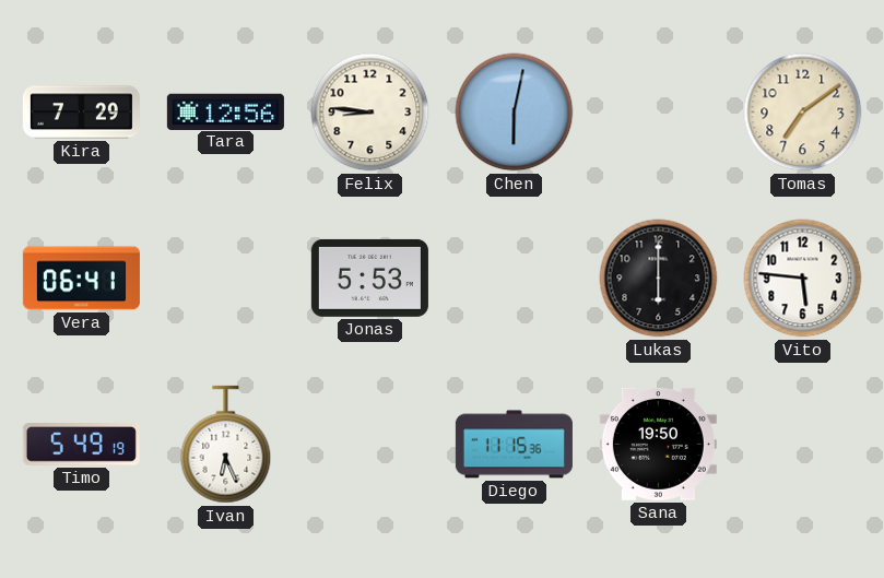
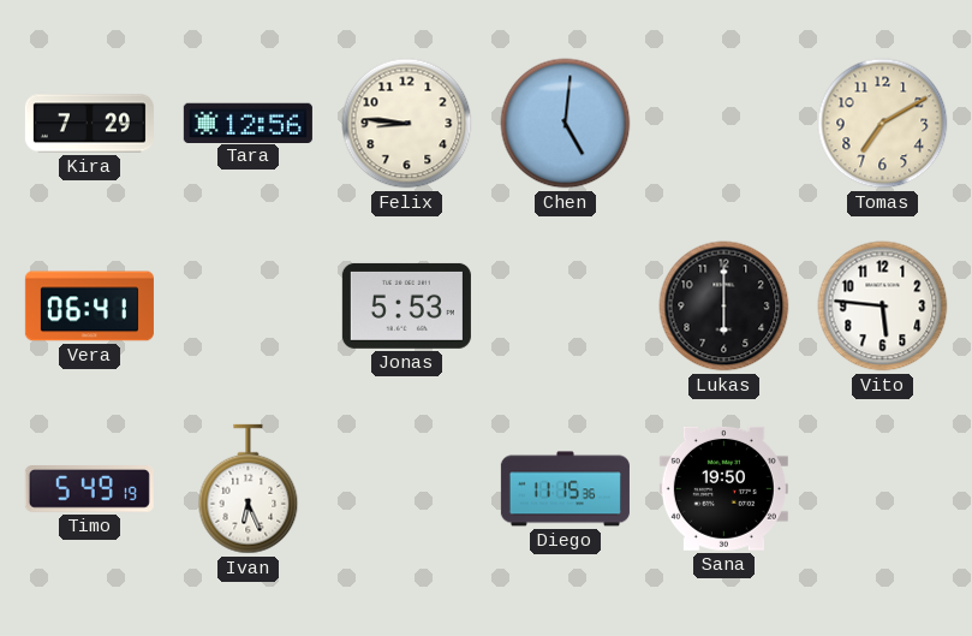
Chen: 6:02 -> 5:01 (566, 124)
Tomas: 7:09 -> 7:10 (883, 124)
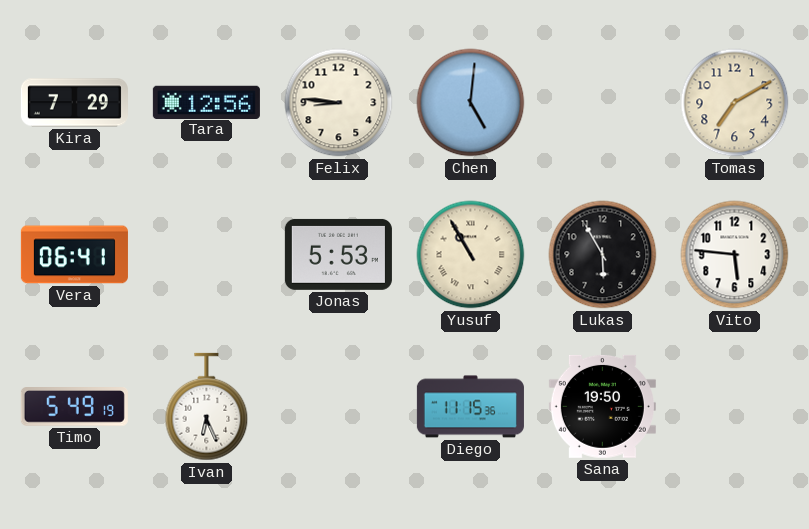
Yusuf: none -> 10:55 (471, 255)
Lukas: 6:00 -> 5:55 (603, 255)
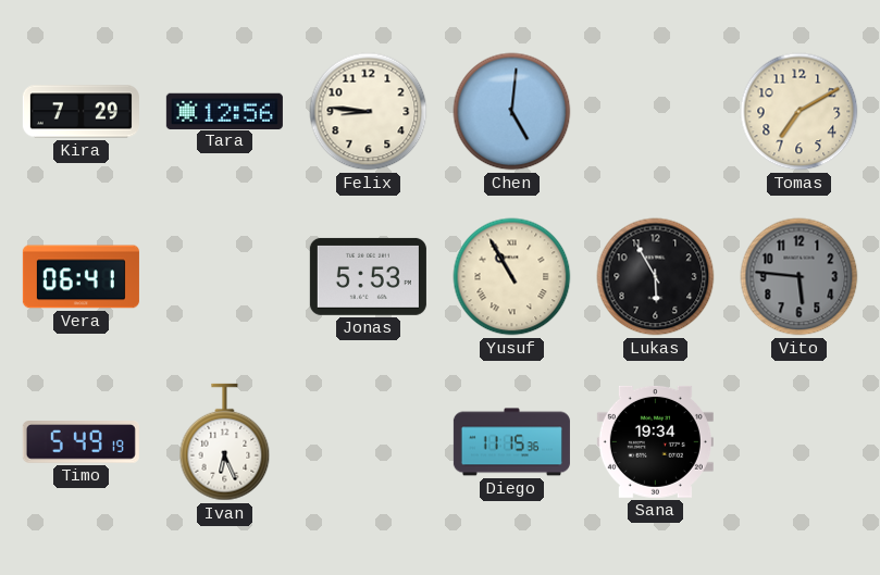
Vito dial: white -> grey (800, 277)
Sana: 19:50 -> 19:34 (655, 441)
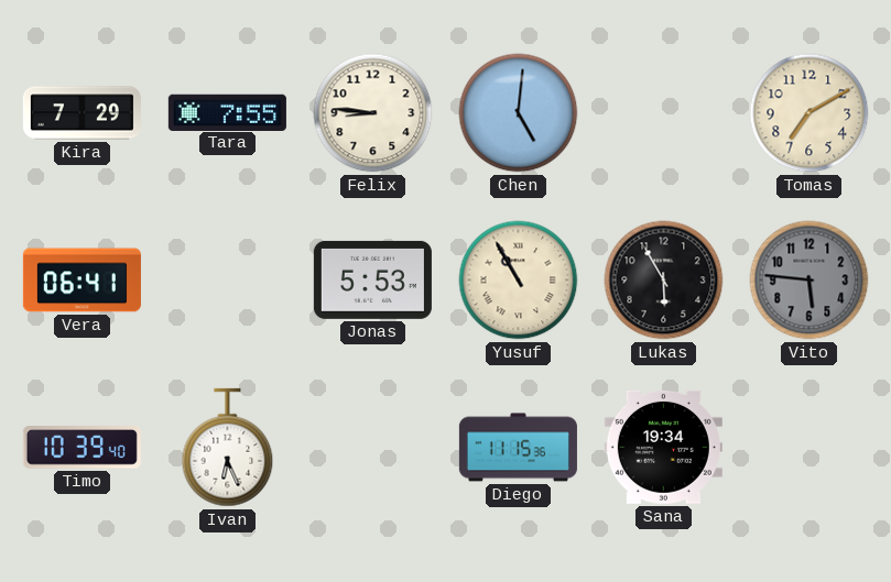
Tara: 12:56 -> 7:55 (227, 112)
Timo: 5:49 -> 10:39 (82, 448)
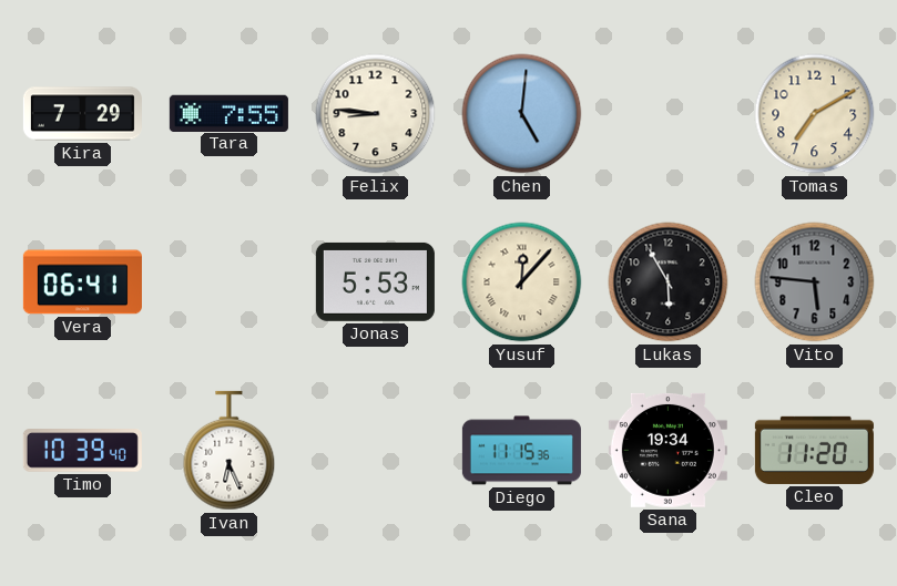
Yusuf: 10:55 -> 12:07 (522, 282)
Cleo: none -> 11:20 (814, 450)
